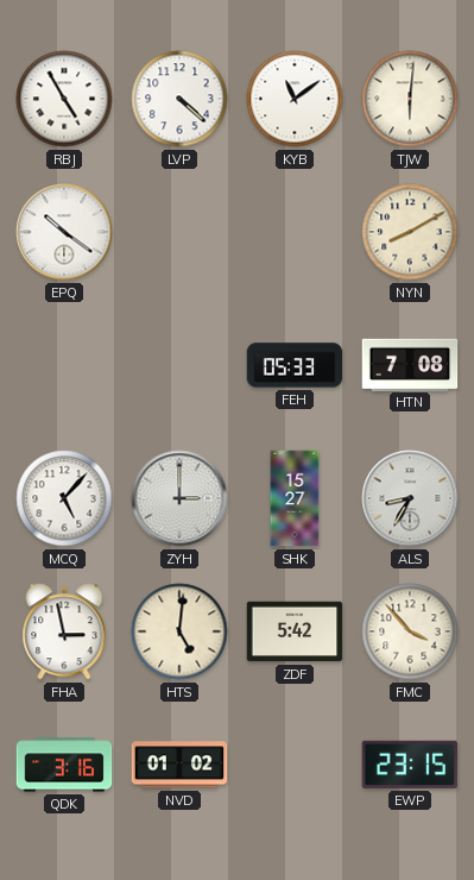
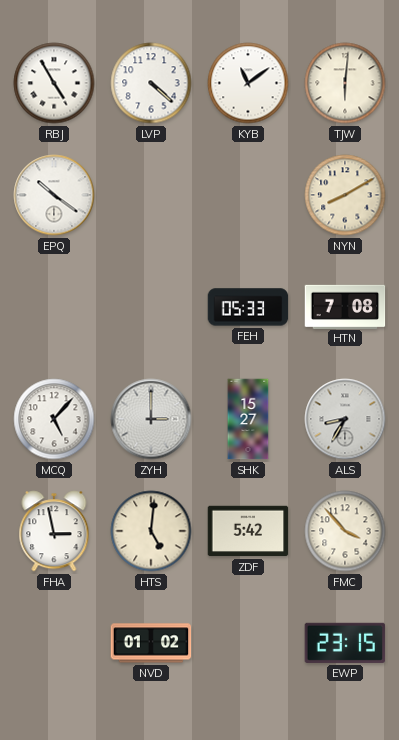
QDK: 3:16 -> none (64, 765)
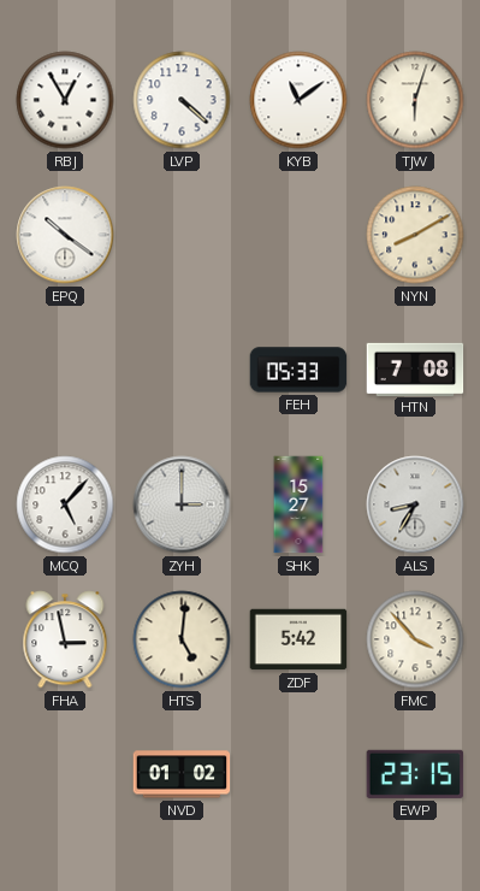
RBJ: 4:55 -> 12:55 (65, 100)
TJW: 6:01 -> 6:03 (415, 100)
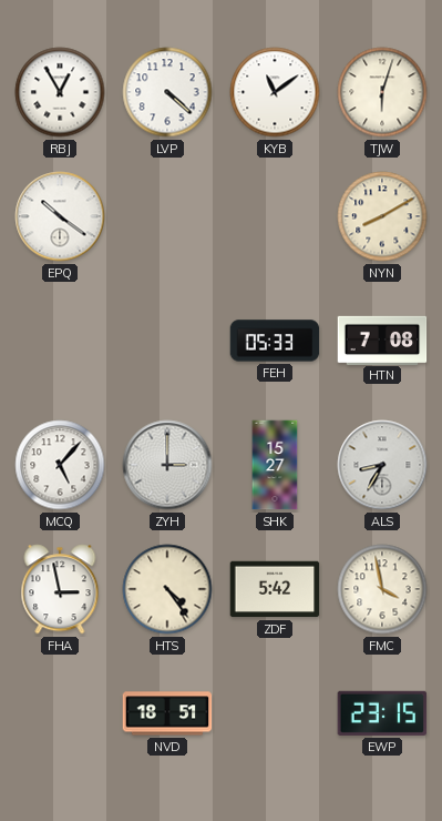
HTS: 5:01 -> 4:24 (167, 589)
FMC: 3:53 -> 3:58 (382, 589)
NVD: 01:02 -> 18:51 (167, 713)
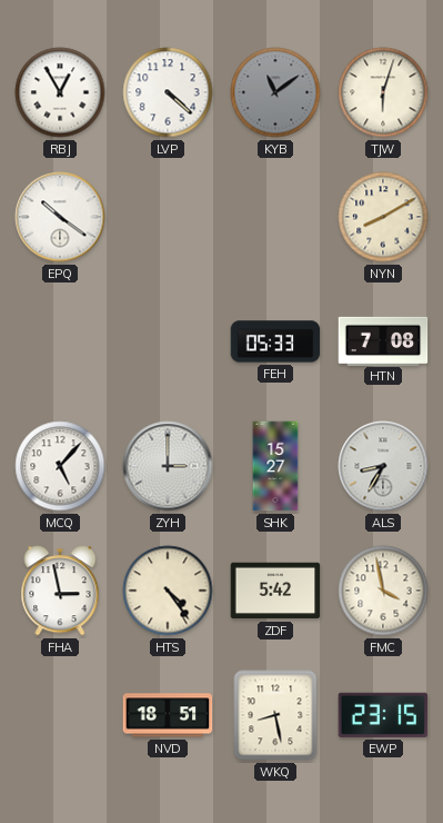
KYB dial: white -> grey (275, 92)
WKQ: none -> 8:28 (275, 715)
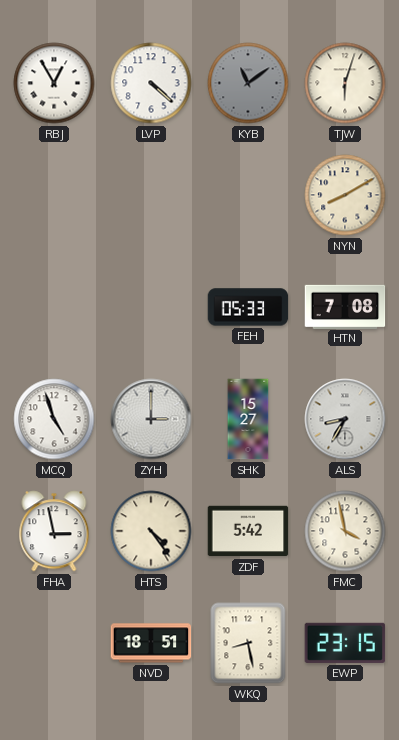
EPQ: 10:21 -> none (60, 217)
MCQ: 5:07 -> 4:57 (54, 419)
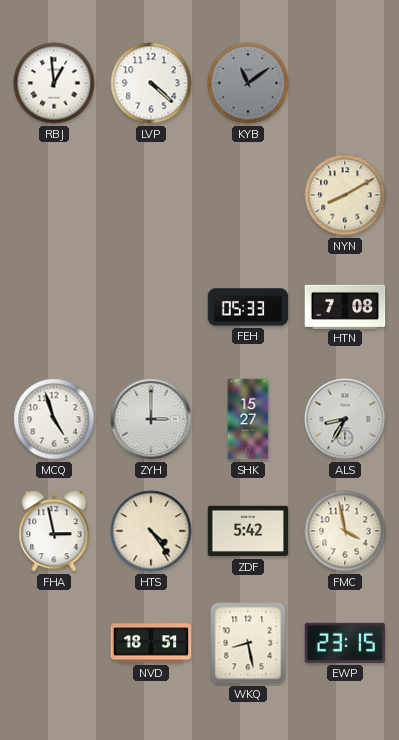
RBJ: 12:55 -> 12:59 (54, 83)
TJW: 6:03 -> none (345, 83)
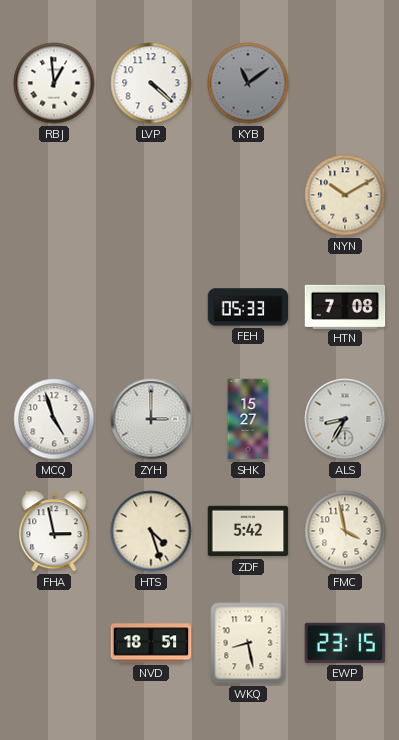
NYN: 8:10 -> 10:10 (345, 195)
HTS: 4:24 -> 4:27 (151, 531)
